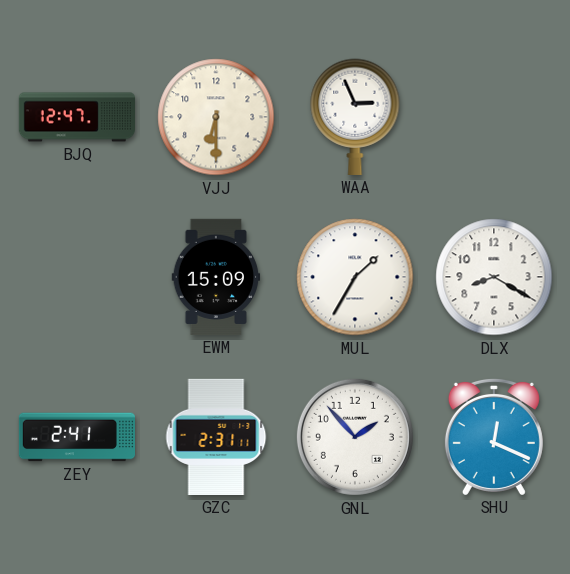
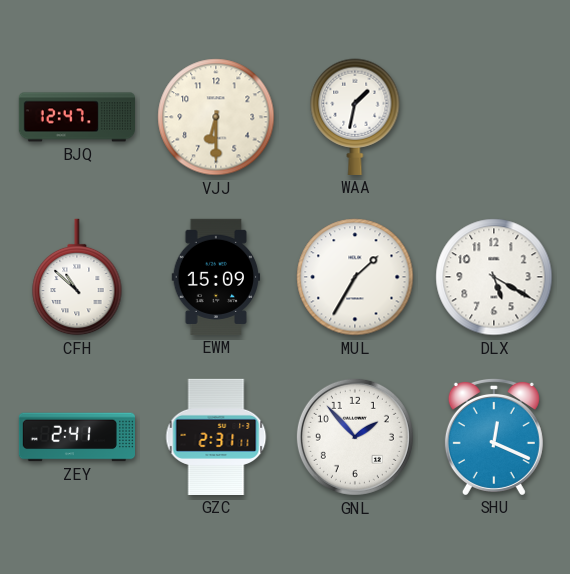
WAA: 2:56 -> 1:32 (355, 117)
CFH: none -> 10:52 (77, 277)
DLX: 8:20 -> 5:20 (494, 277)
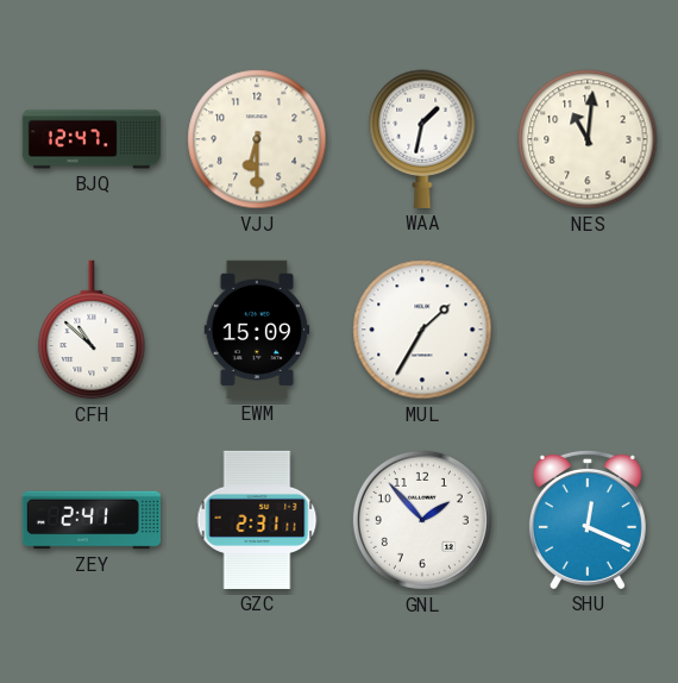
NES: none -> 11:01 (588, 139)
DLX: 5:20 -> none (494, 277)
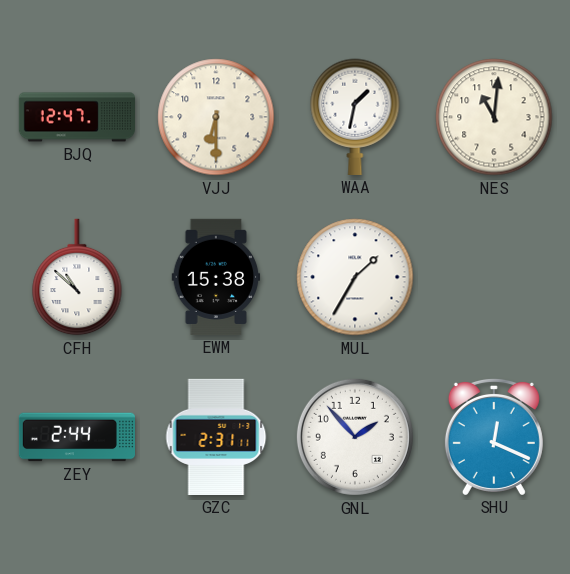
EWM: 15:09 -> 15:38 (216, 277)
ZEY: 2:41 -> 2:44 (76, 437)
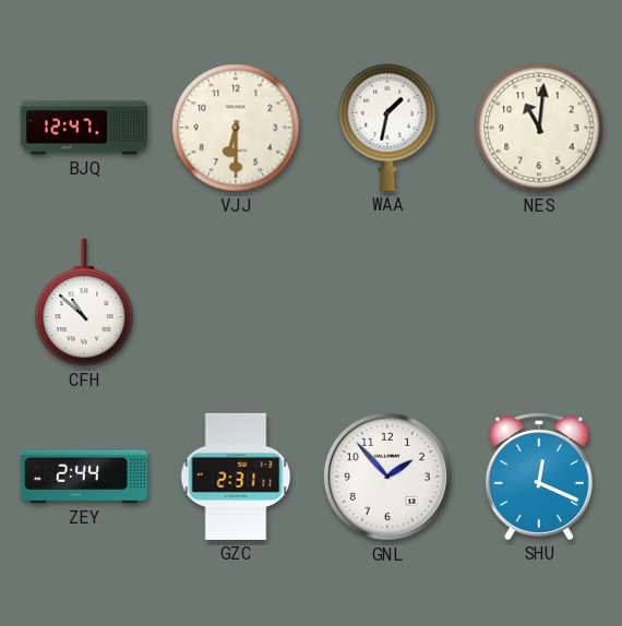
EWM: 15:38 -> none (216, 277)
MUL: 1:35 -> none (355, 277)
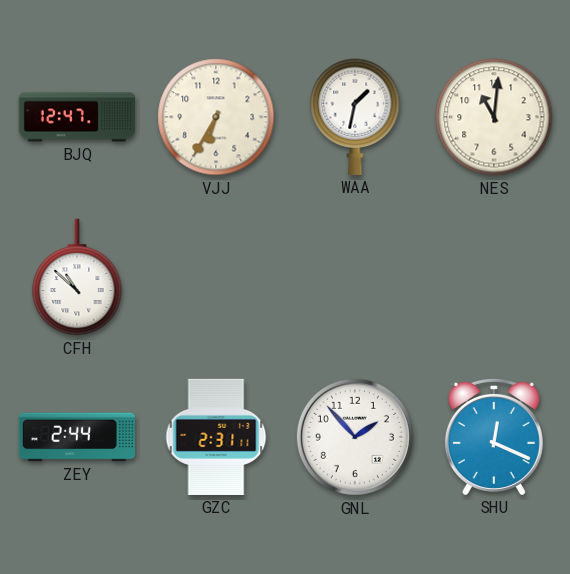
VJJ: 6:30 -> 6:35 (216, 117)
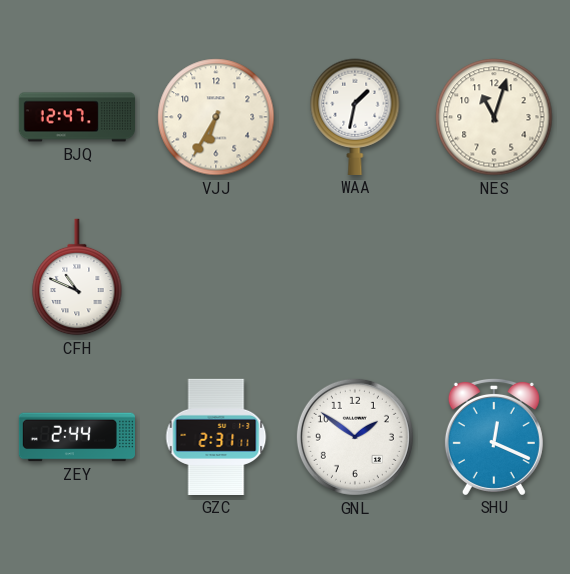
NES: 11:01 -> 11:03 (494, 117)
CFH: 10:52 -> 10:49 (77, 277)
GNL: 1:53 -> 1:51 (355, 437)
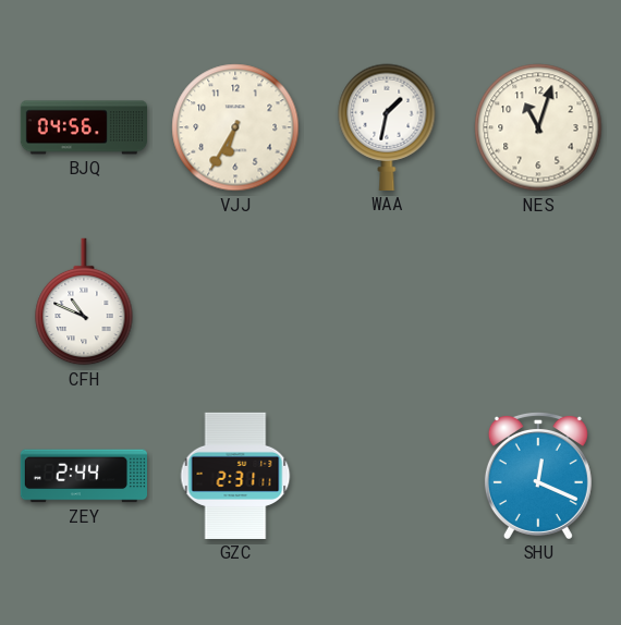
BJQ: 12:47 -> 04:56 (83, 127)
GNL: 1:51 -> none (355, 437)
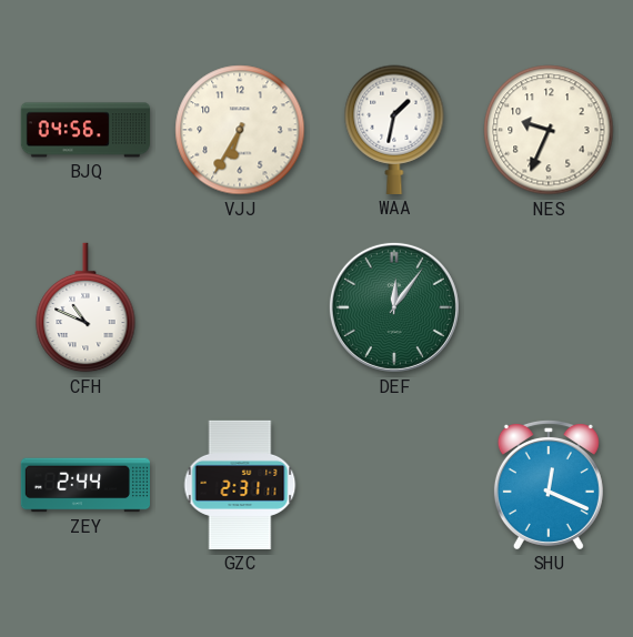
NES: 11:03 -> 9:34 (549, 130)
DEF: none -> 12:06 (394, 307)
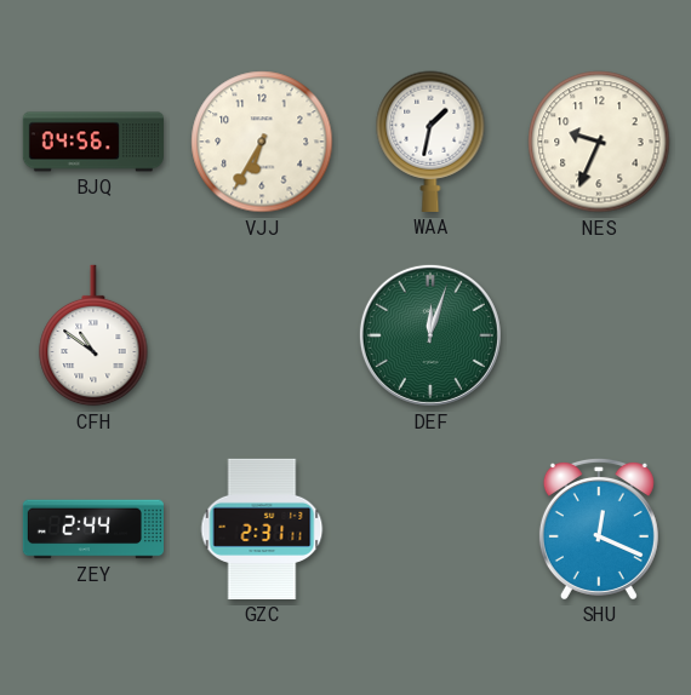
CFH: 10:49 -> 10:51 (93, 335)
DEF: 12:06 -> 12:03 (430, 335)
